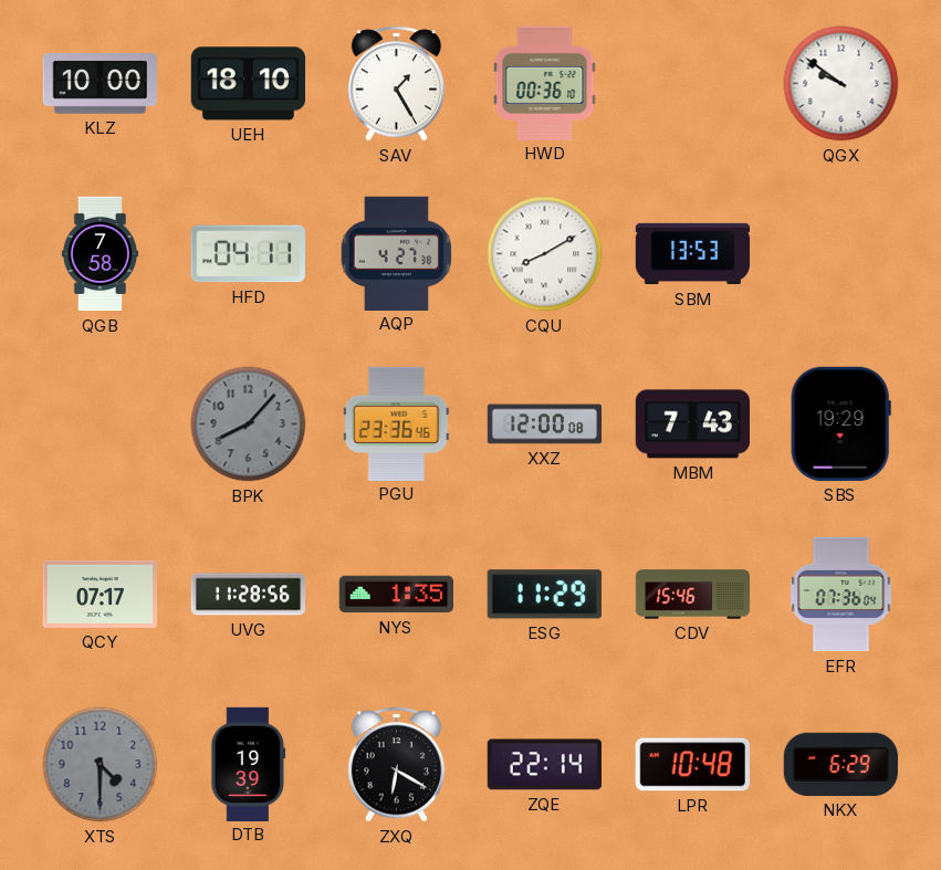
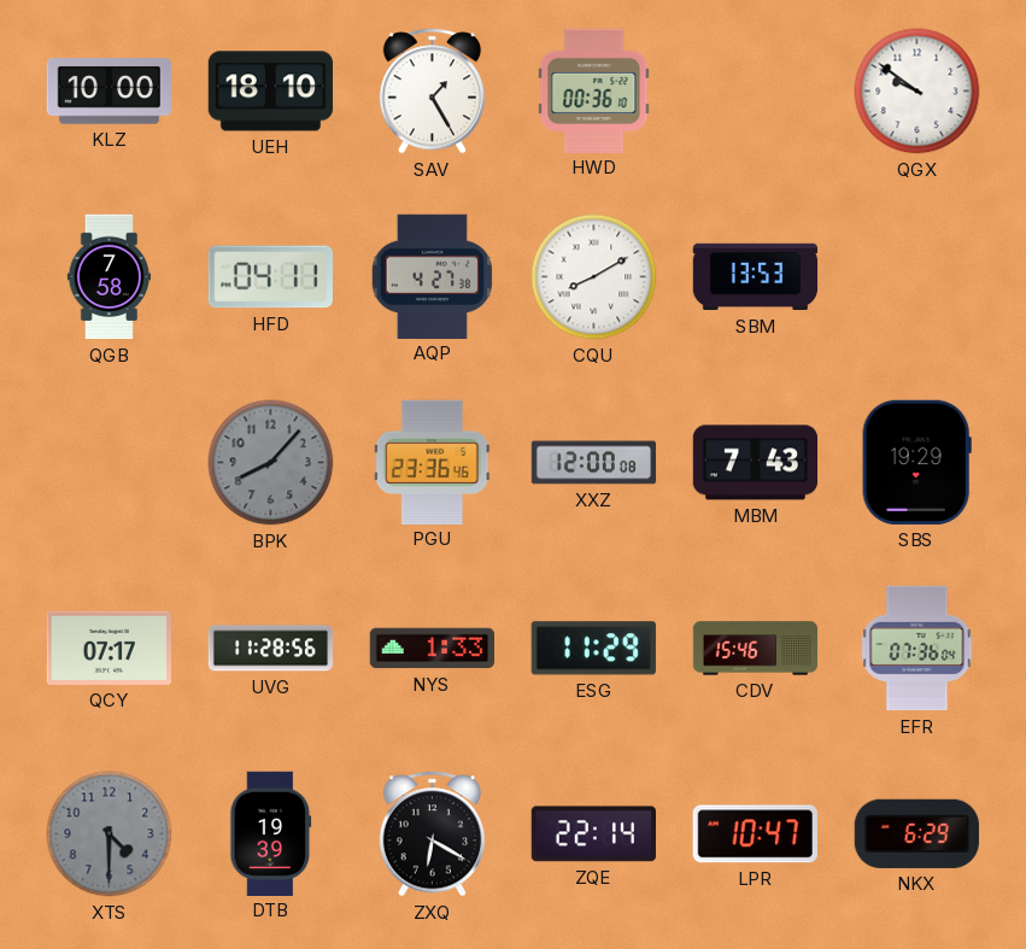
NYS: 1:35 -> 1:33 (432, 649)
LPR: 10:48 -> 10:47 (755, 834)
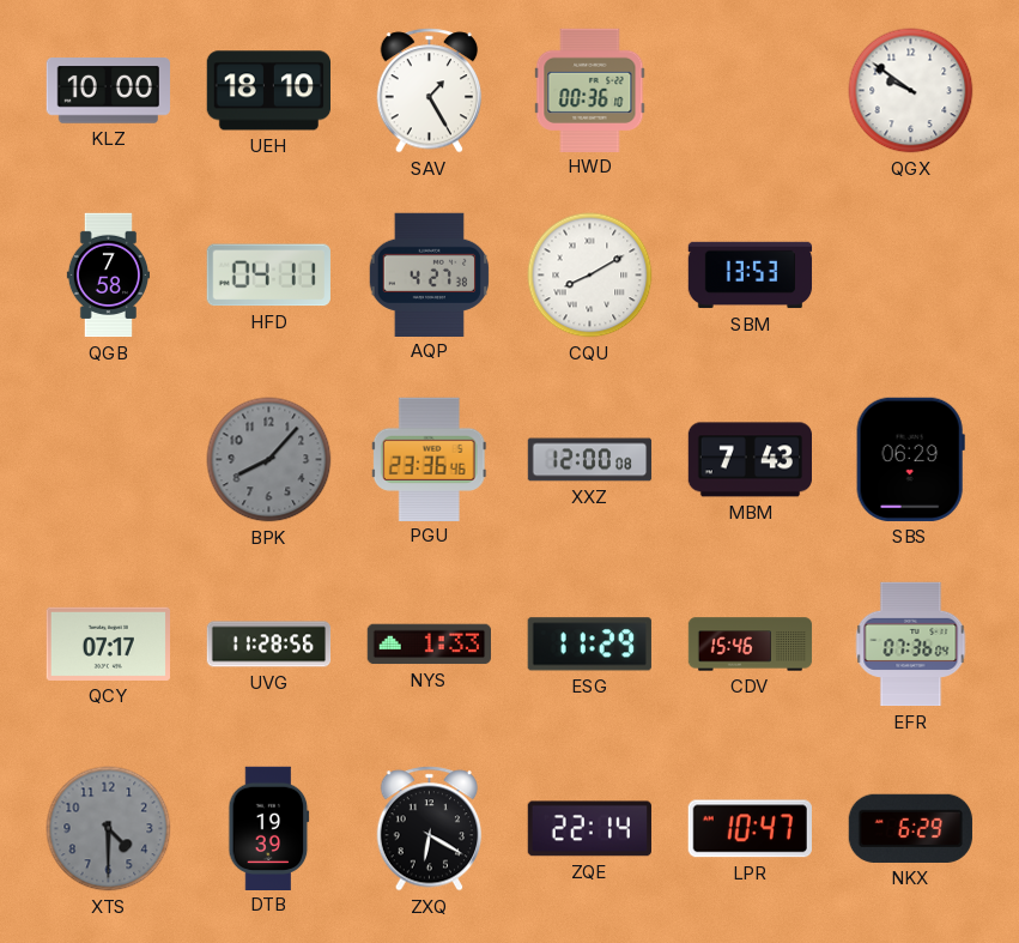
SBS: 19:29 -> 06:29 (910, 459)
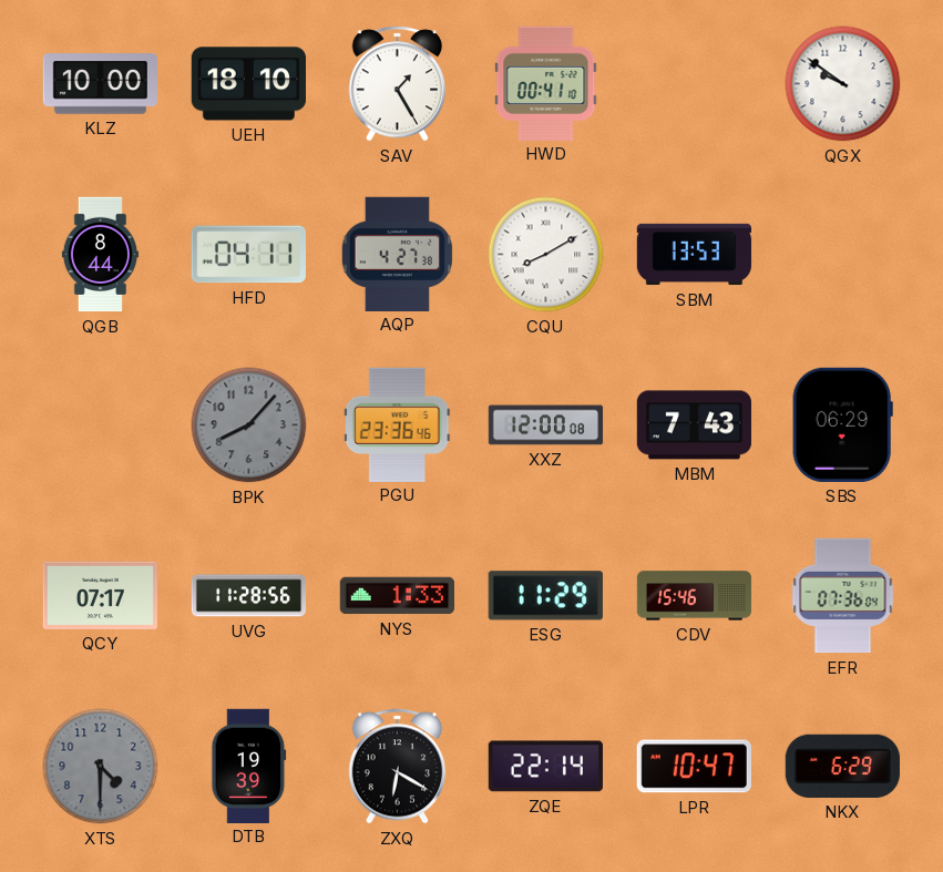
HWD: 00:36 -> 00:41 (546, 83)
QGB: 7:58 -> 8:44 (100, 255)
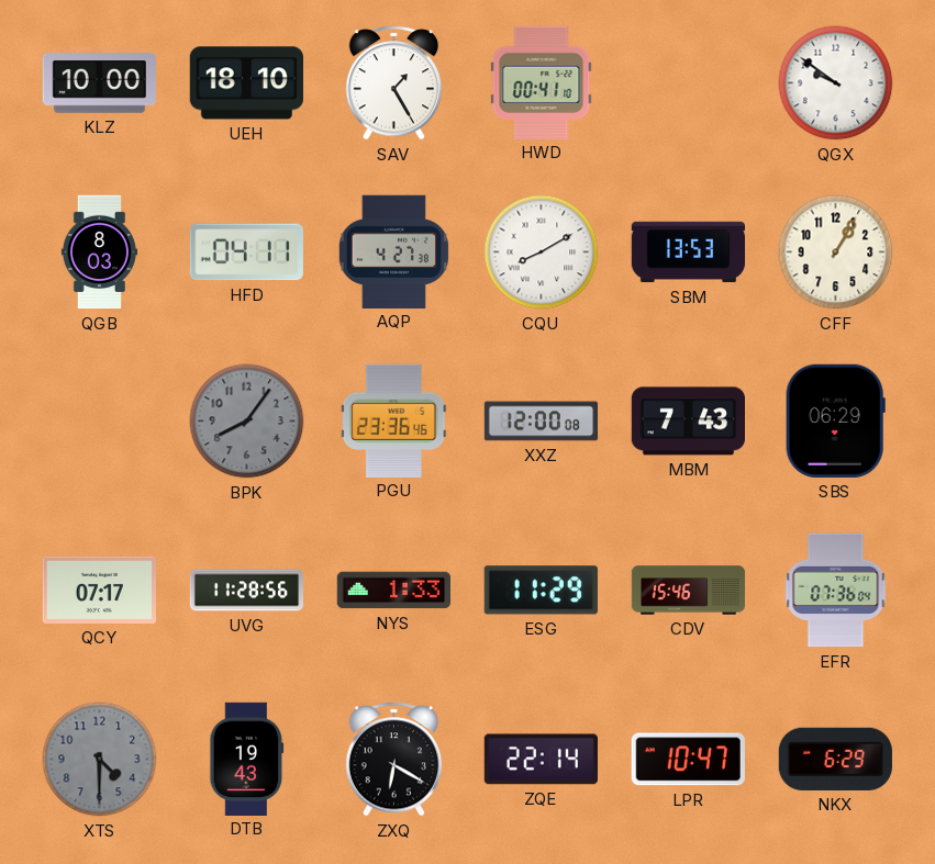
QGB: 8:44 -> 8:03 (99, 253)
CFF: none -> 1:05 (836, 253)
BPK: 8:07 -> 8:06 (247, 422)
DTB: 19:39 -> 19:43 (247, 759)
